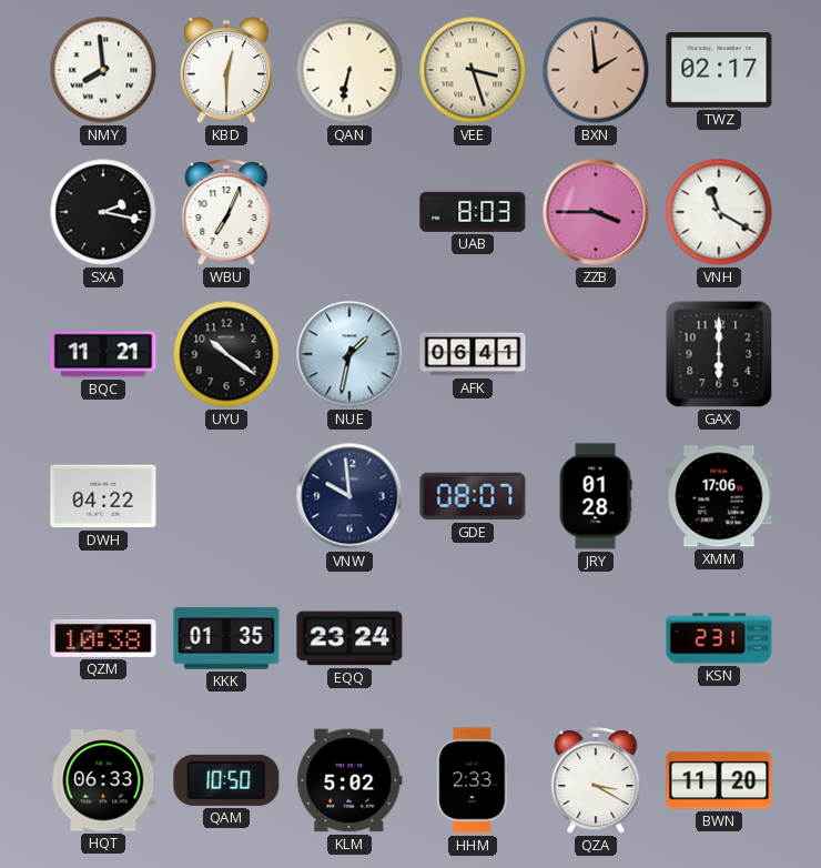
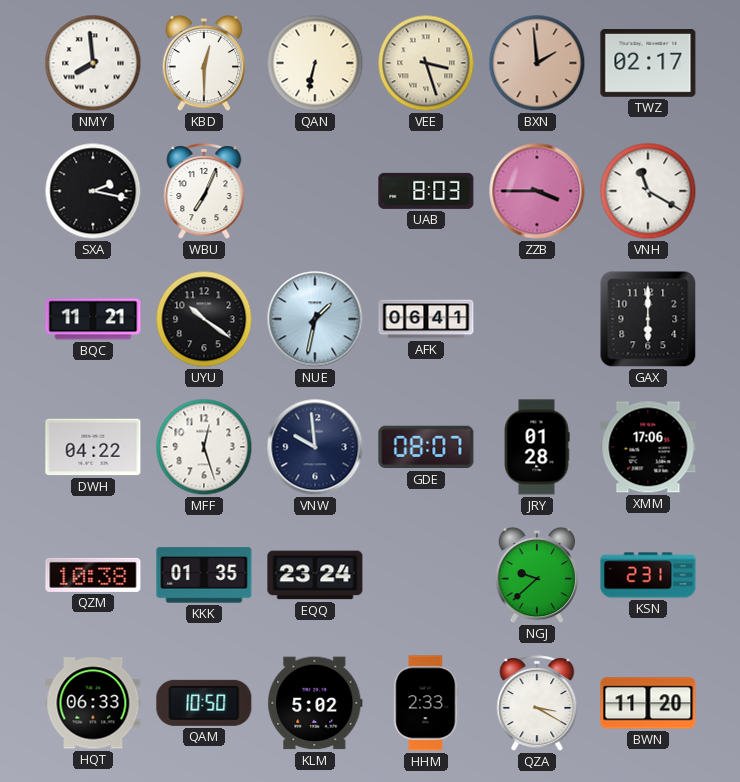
MFF: none -> 12:27 (204, 447)
NGJ: none -> 9:38 (537, 575)
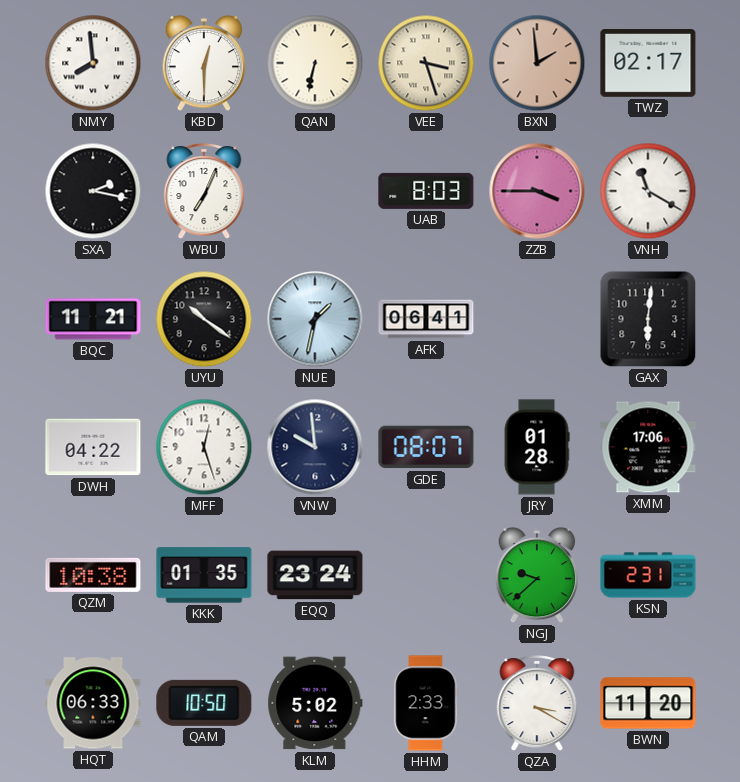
GAX: 6:00 -> 6:01 (648, 319)
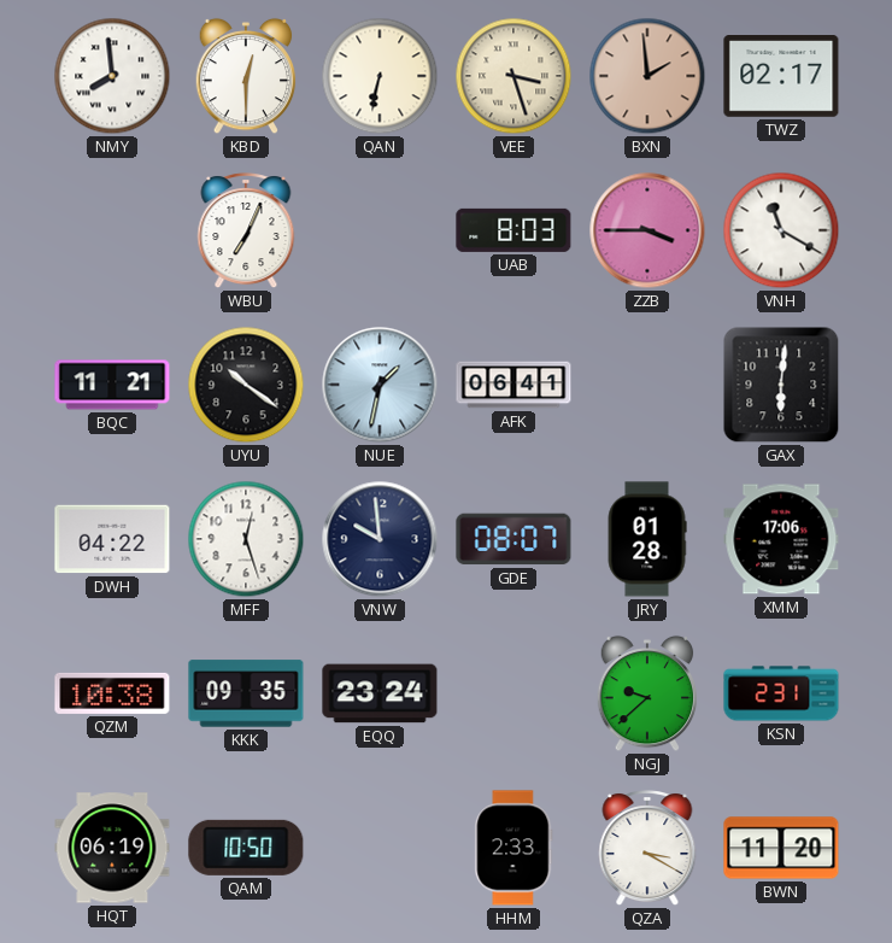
SXA: 2:17 -> none (93, 191)
KKK: 01:35 -> 09:35 (246, 693)
HQT: 06:33 -> 06:19 (112, 848)
KLM: 5:02 -> none (315, 703)
